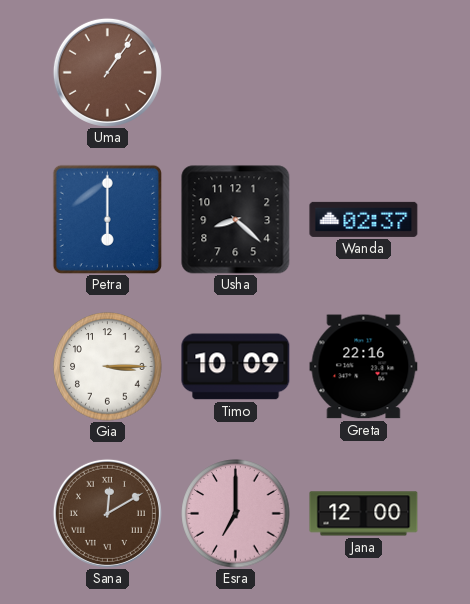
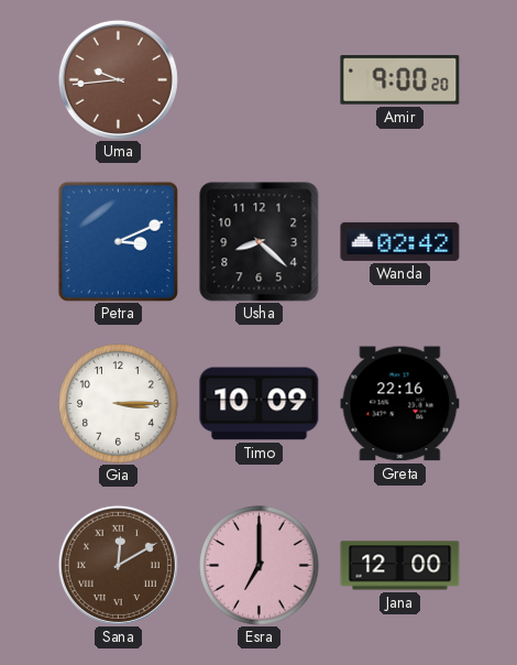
Uma: 1:06 -> 9:44 (118, 79)
Amir: none -> 9:00 (400, 80)
Petra: 6:00 -> 3:11 (118, 241)
Wanda: 02:37 -> 02:42 (400, 241)
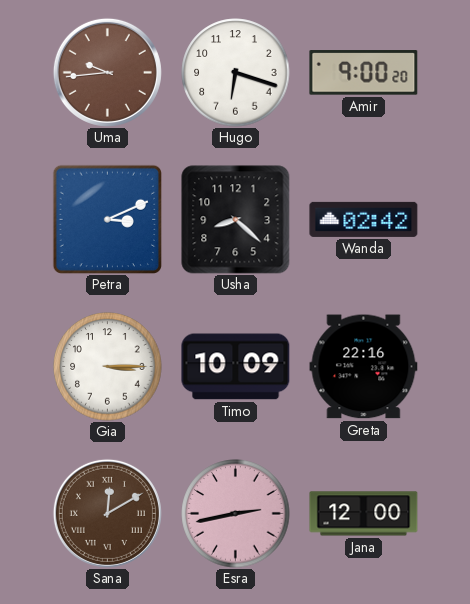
Hugo: none -> 6:18 (236, 73)
Esra: 7:00 -> 2:43 (236, 514)
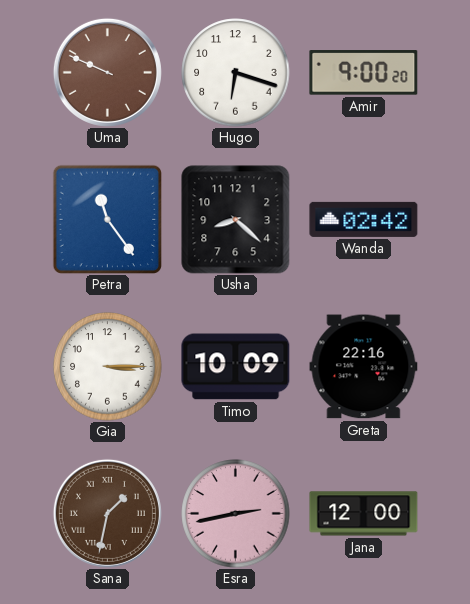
Uma: 9:44 -> 9:49 (107, 72)
Petra: 3:11 -> 11:24 (107, 219)
Sana: 12:10 -> 1:32 (107, 513)
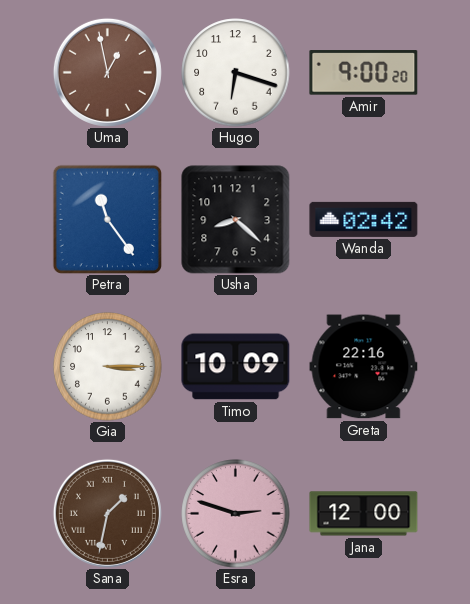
Uma: 9:49 -> 12:58 (107, 72)
Esra: 2:43 -> 2:48 (236, 514)
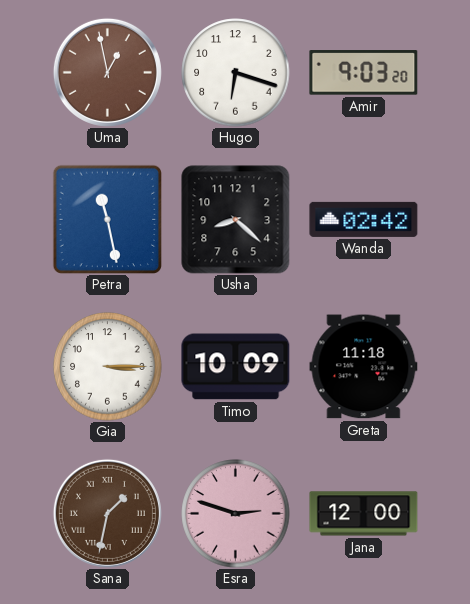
Amir: 9:00 -> 9:03 (364, 73)
Petra: 11:24 -> 11:28 (107, 219)
Greta: 22:16 -> 11:18 (364, 367)
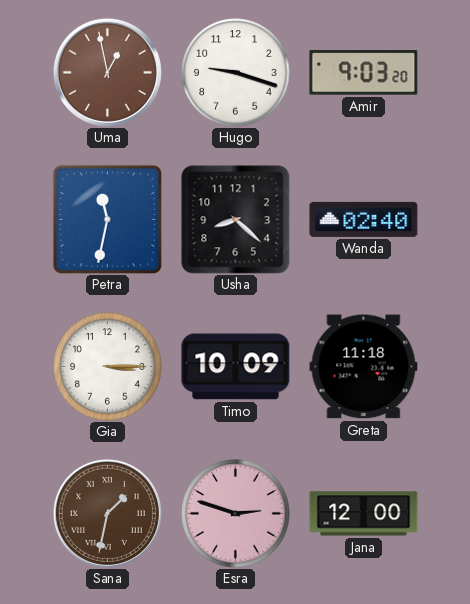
Hugo: 6:18 -> 9:18 (236, 73)
Petra: 11:28 -> 11:32 (107, 219)
Wanda: 02:42 -> 02:40 (364, 219)
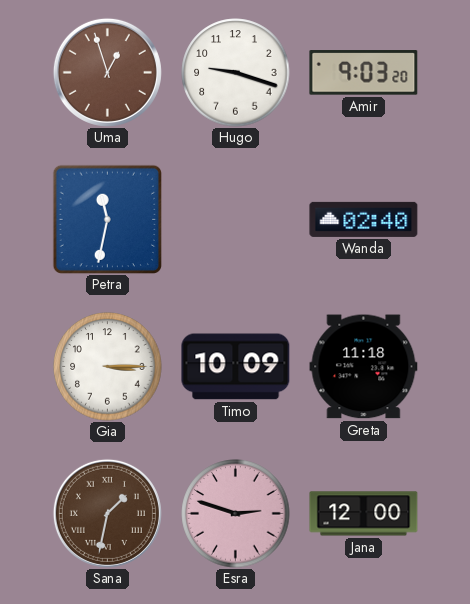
Uma: 12:58 -> 12:57 (107, 72)
Usha: 8:22 -> none (236, 220)
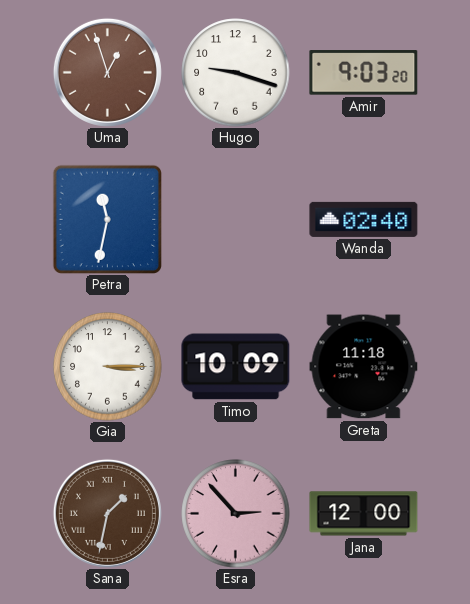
Esra: 2:48 -> 2:53 (236, 514)
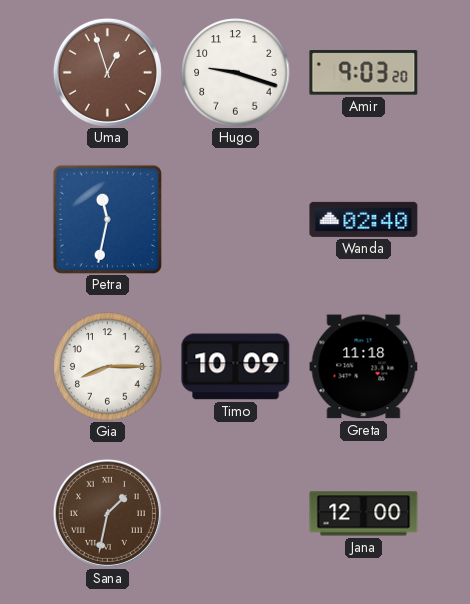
Gia: 3:15 -> 8:15 (108, 367)
Esra: 2:53 -> none (236, 514)
